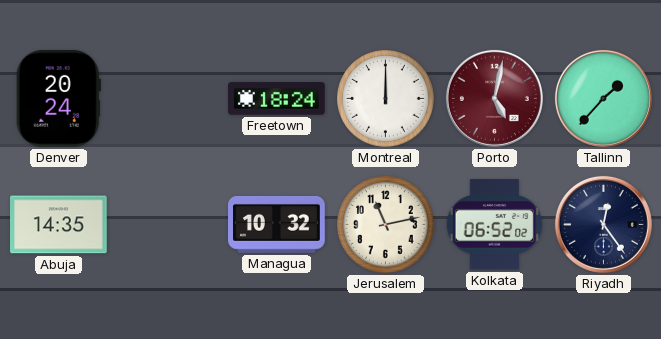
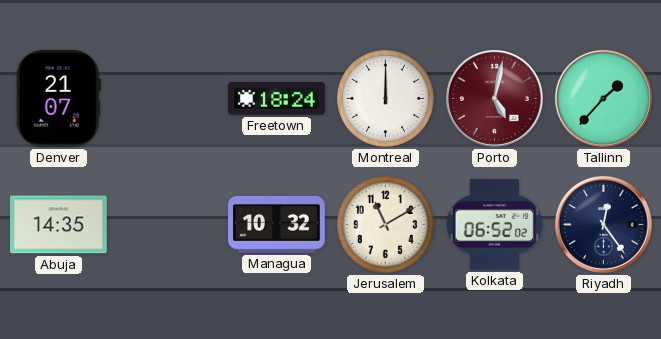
Denver: 20:24 -> 21:07 (58, 99)
Jerusalem: 11:13 -> 11:10 (386, 225)
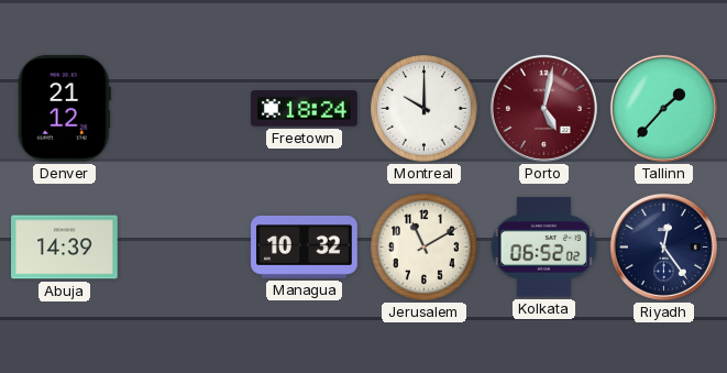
Denver: 21:07 -> 21:12 (64, 109)
Montreal: 12:00 -> 10:00 (425, 109)
Abuja: 14:35 -> 14:39 (65, 248)
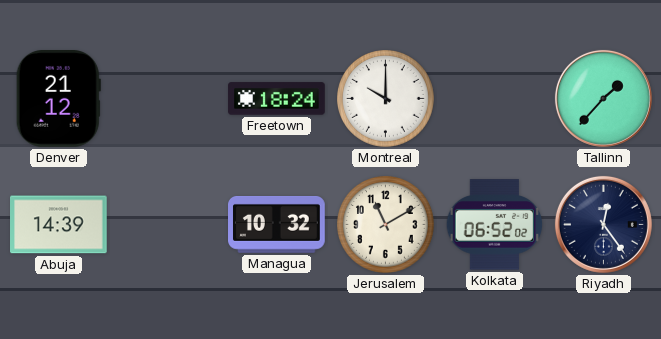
Porto: 5:02 -> none (543, 108)
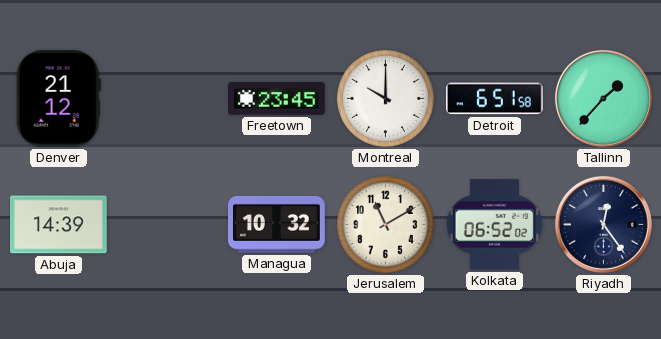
Freetown: 18:24 -> 23:45 (277, 99)
Detroit: none -> 6:51 (495, 99)
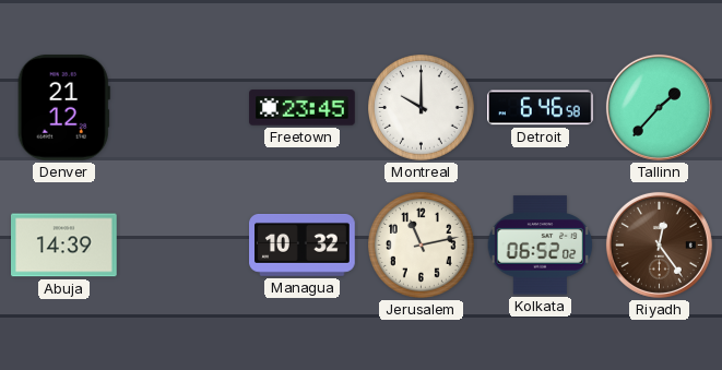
Detroit: 6:51 -> 6:46 (541, 108)
Jerusalem: 11:10 -> 11:13 (422, 246)
Riyadh dial: navy -> brown (659, 244)
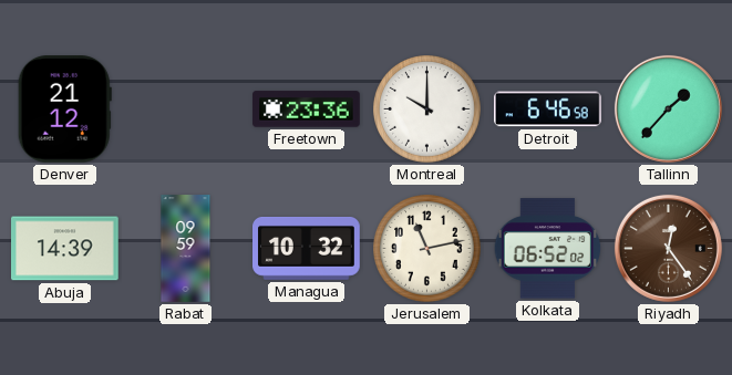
Freetown: 23:45 -> 23:36 (307, 110)
Rabat: none -> 09:59 (186, 249)
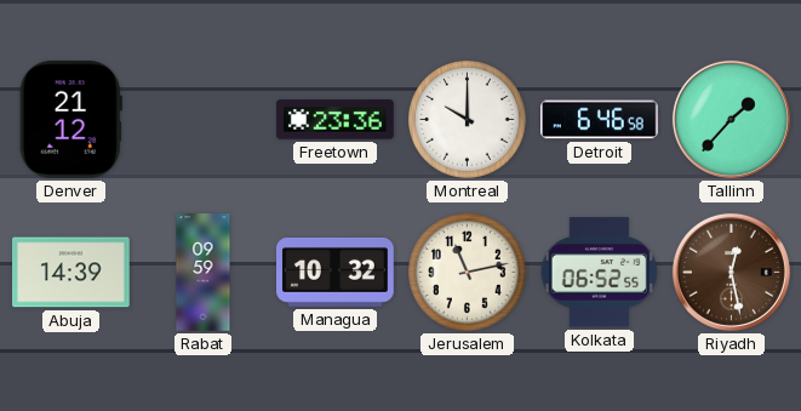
Kolkata: 06:52:02 -> 06:52:55 (600, 273)
Riyadh: 12:24 -> 12:28 (731, 272)
